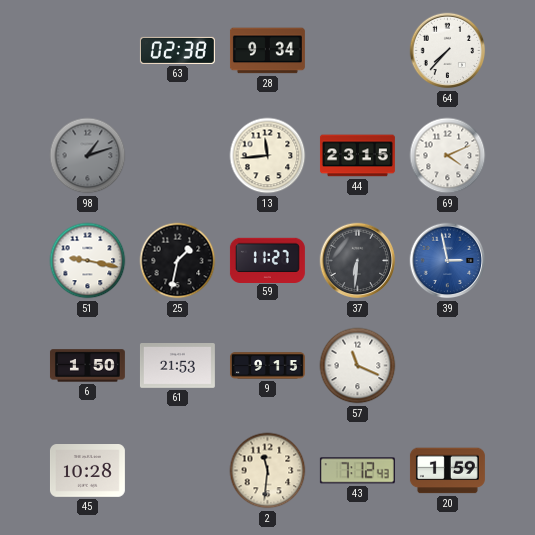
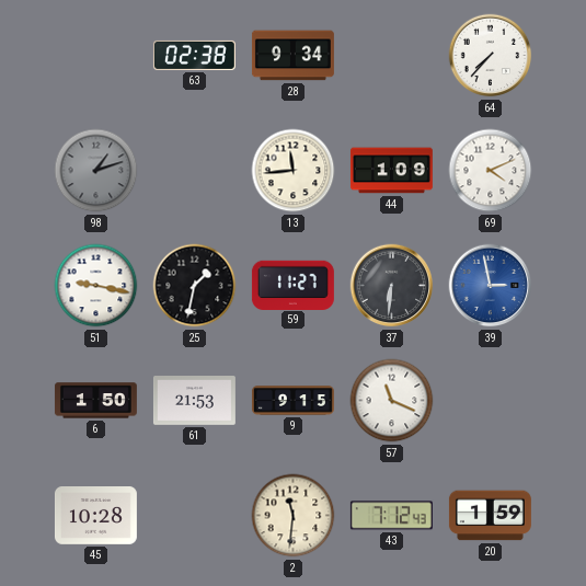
44: 23:15 -> 1:09 (391, 171)
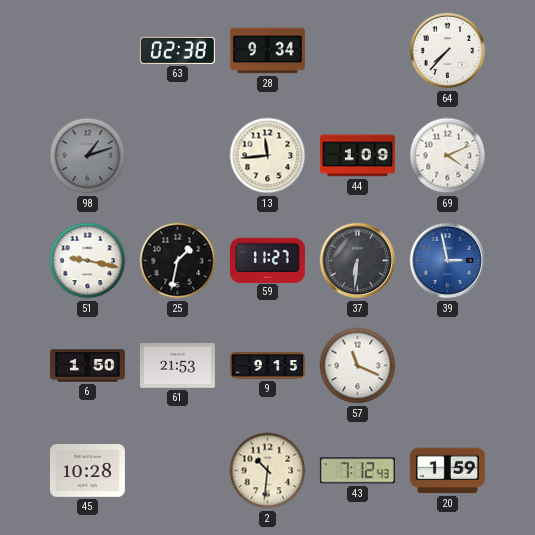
2: 11:31 -> 10:31 (268, 471)
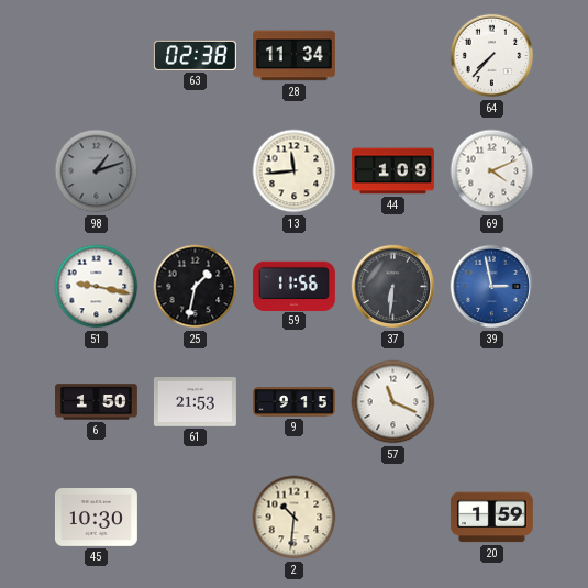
28: 9:34 -> 11:34 (293, 56)
59: 11:27 -> 11:56 (293, 286)
45: 10:28 -> 10:30 (96, 518)
43: 7:12 -> none (357, 471)
